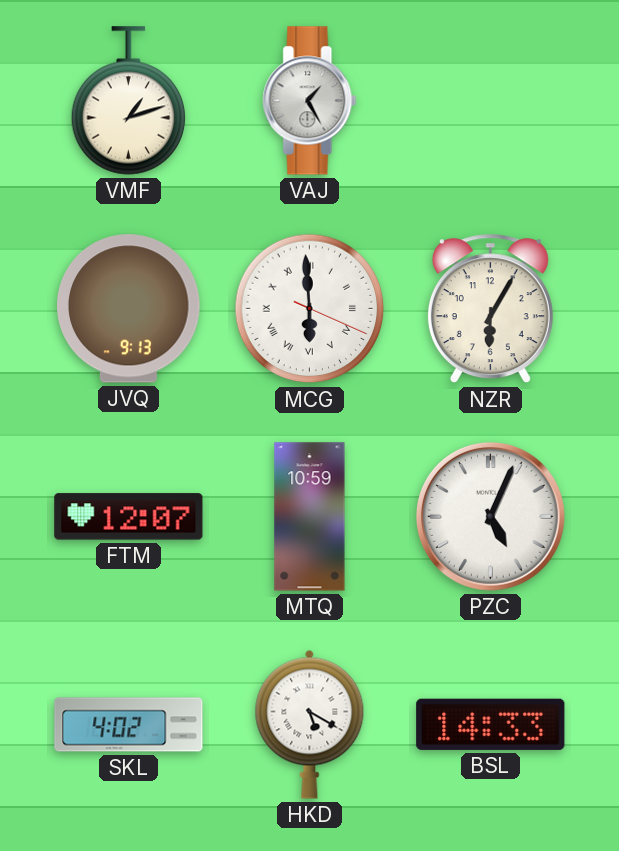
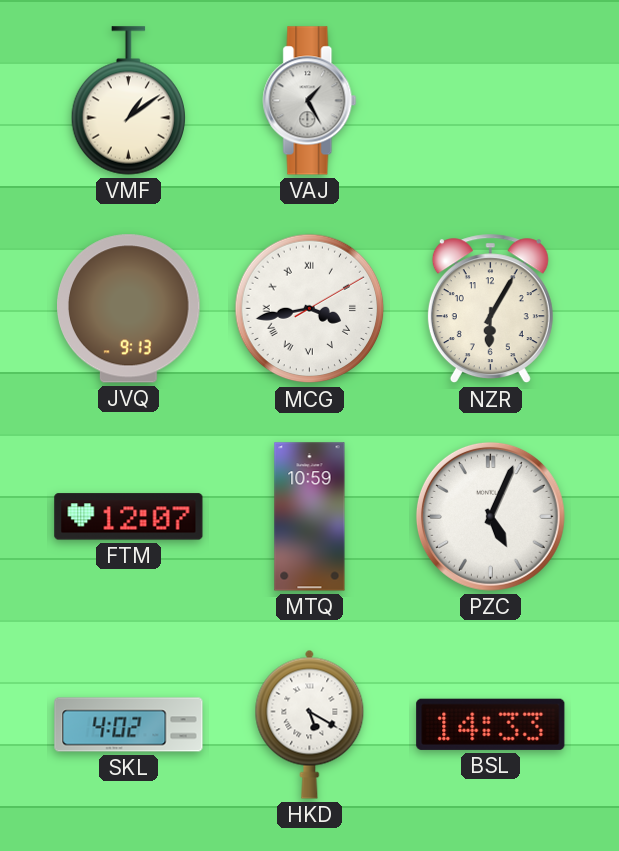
VMF: 1:12 -> 1:09 (129, 101)
MCG: 5:59 -> 3:43 (310, 309)
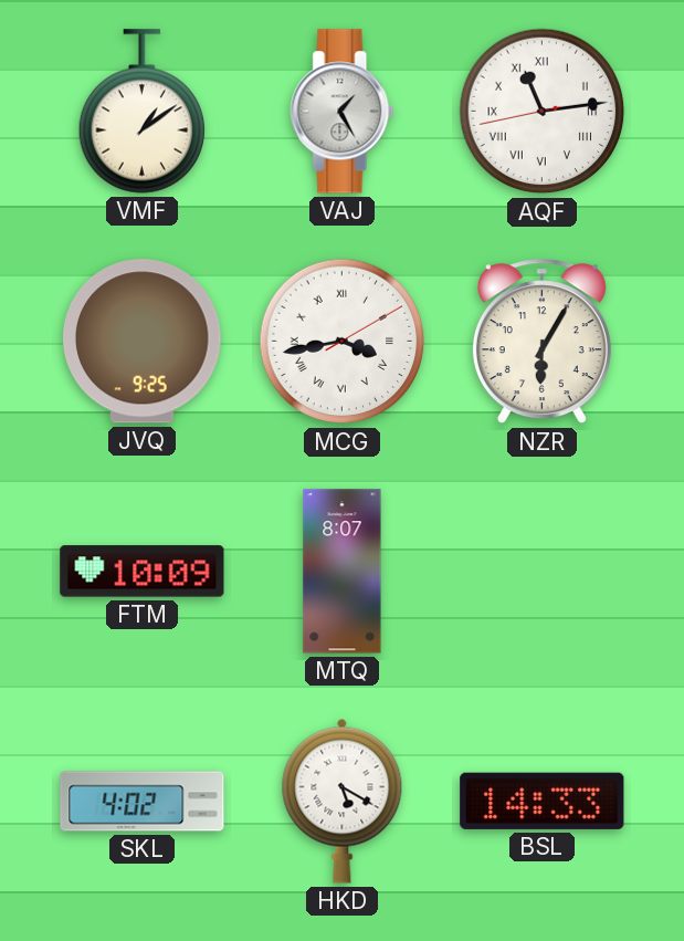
AQF: none -> 11:13 (543, 112)
JVQ: 9:13 -> 9:25 (143, 342)
FTM: 12:07 -> 10:09 (143, 572)
MTQ: 10:59 -> 8:07 (343, 572)
PZC: 5:04 -> none (490, 516)
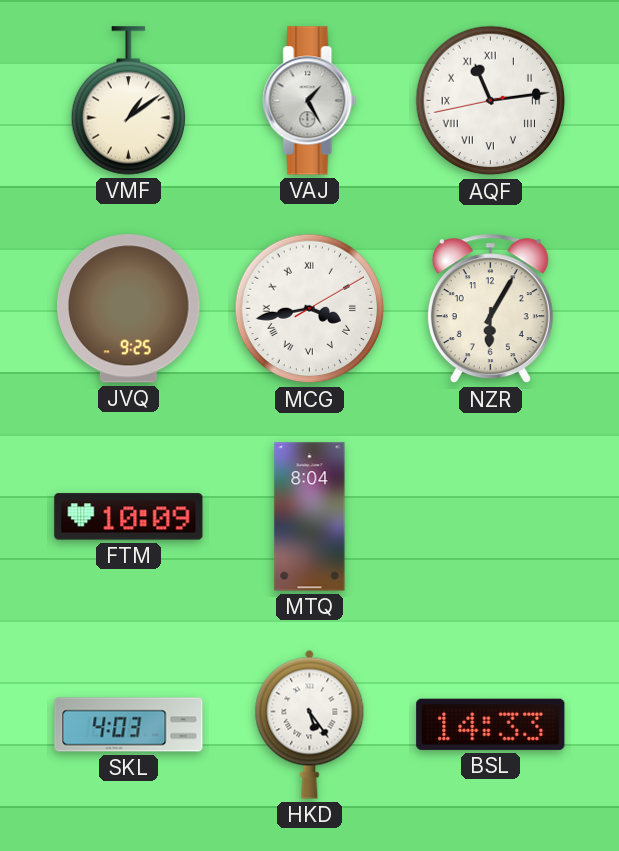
MTQ: 8:07 -> 8:04 (310, 517)
SKL: 4:02 -> 4:03 (129, 725)
HKD: 5:20 -> 5:24 (310, 724)
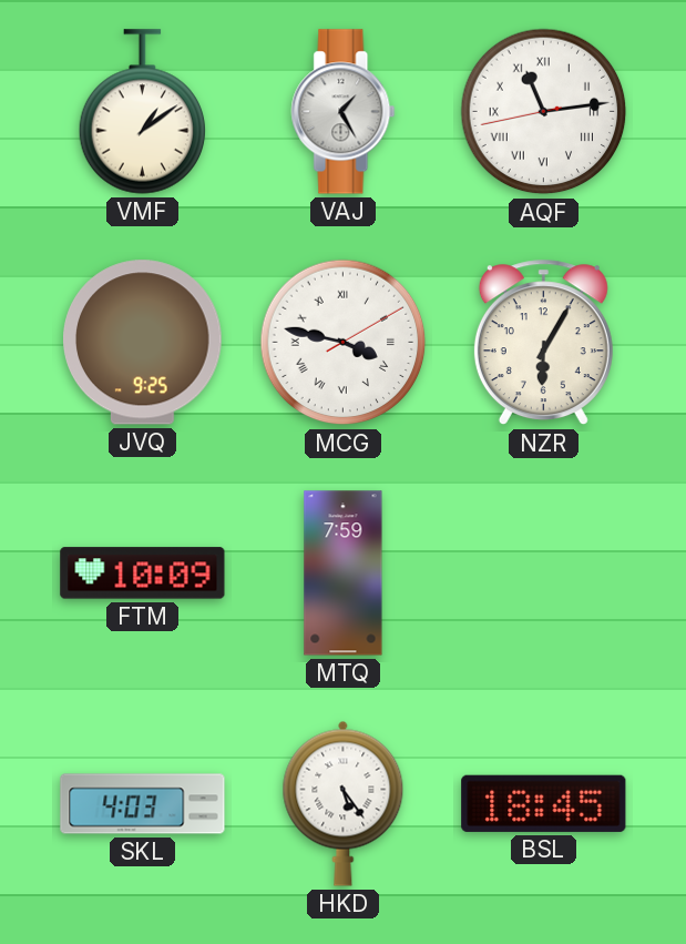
MCG: 3:43 -> 3:47 (344, 343)
MTQ: 8:04 -> 7:59 (344, 573)
BSL: 14:33 -> 18:45 (544, 803)
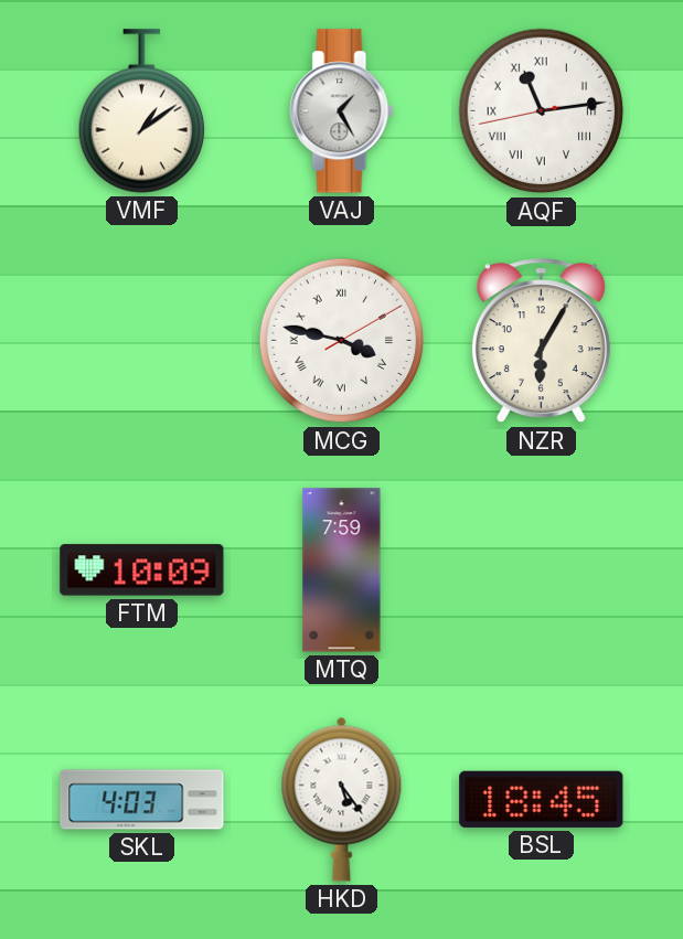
JVQ: 9:25 -> none (143, 343)
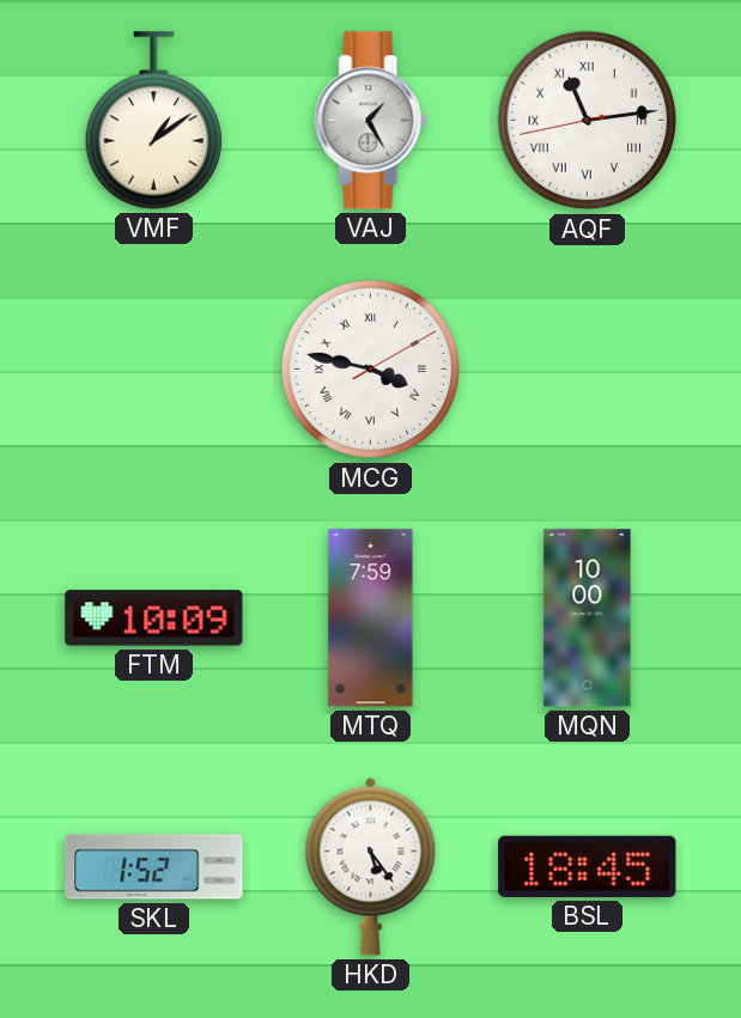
NZR: 6:05 -> none (541, 341)
MQN: none -> 10:00 (588, 618)
SKL: 4:03 -> 1:52 (154, 867)
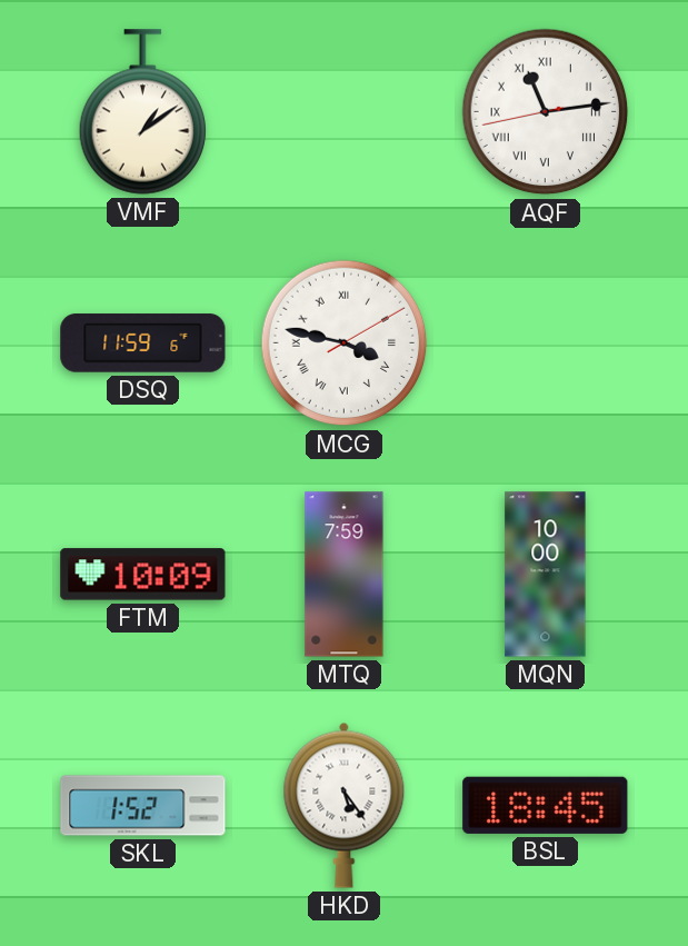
VAJ: 1:25 -> none (371, 121)
DSQ: none -> 11:59 (143, 343)
